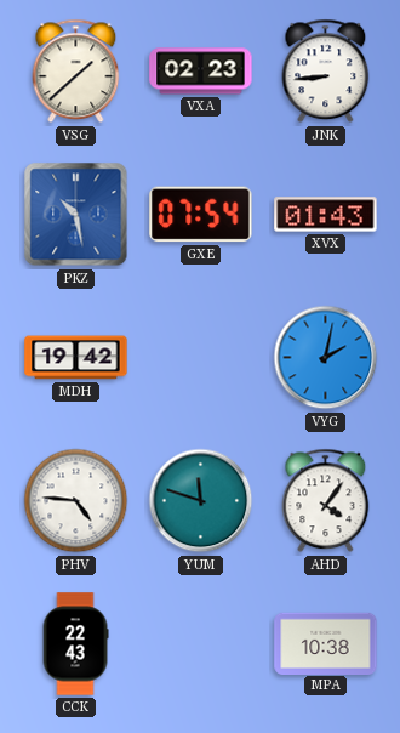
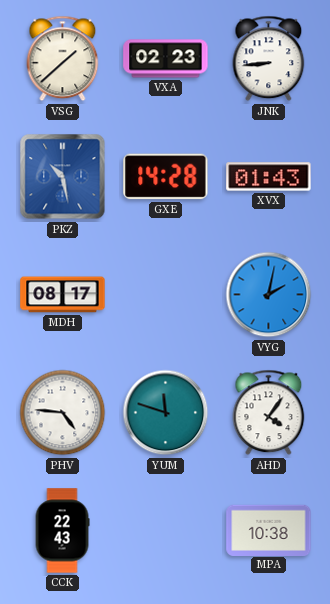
GXE: 07:54 -> 14:28 (166, 177)
MDH: 19:42 -> 08:17 (63, 295)
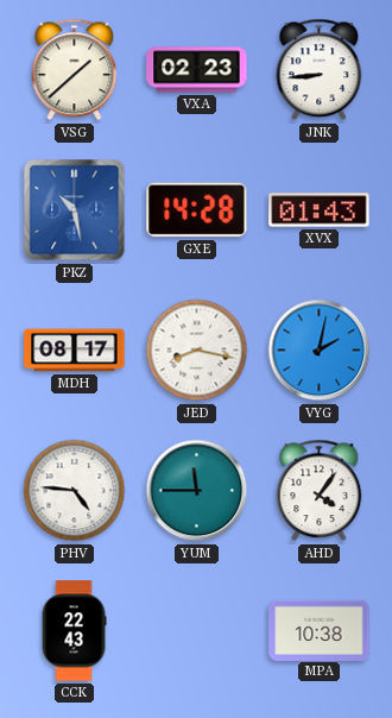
JED: none -> 8:17 (197, 351)
YUM: 11:48 -> 11:45 (197, 491)
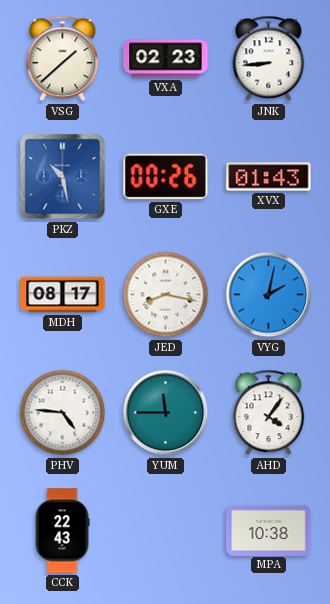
GXE: 14:28 -> 00:26 (166, 177)
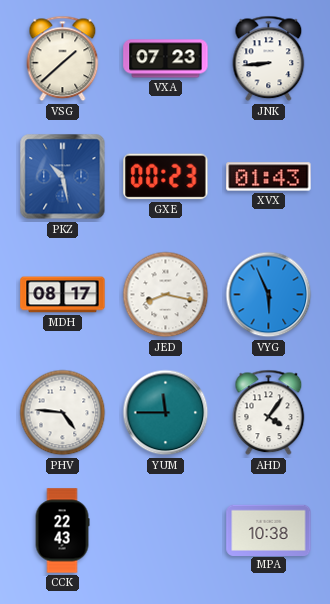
VXA: 02:23 -> 07:23 (166, 59)
GXE: 00:26 -> 00:23 (166, 177)
VYG: 2:02 -> 5:56 (269, 295)
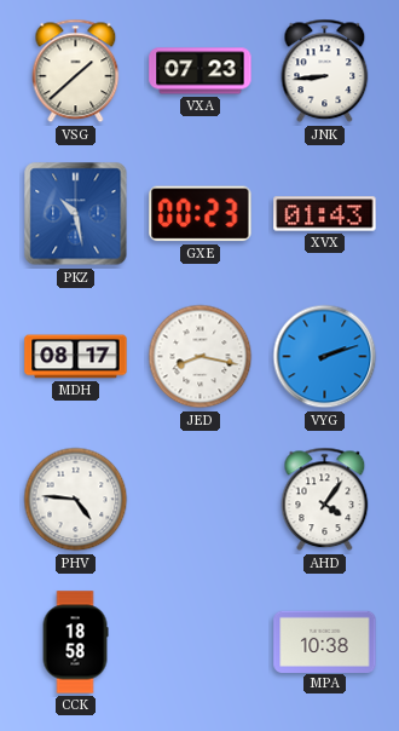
VYG: 5:56 -> 2:12 (325, 357)
YUM: 11:45 -> none (166, 413)
CCK: 22:43 -> 18:58 (75, 643)
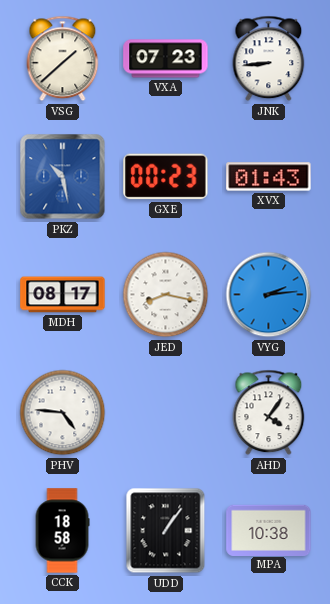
VYG: 2:12 -> 2:14 (269, 295)
UDD: none -> 1:06 (166, 531)
